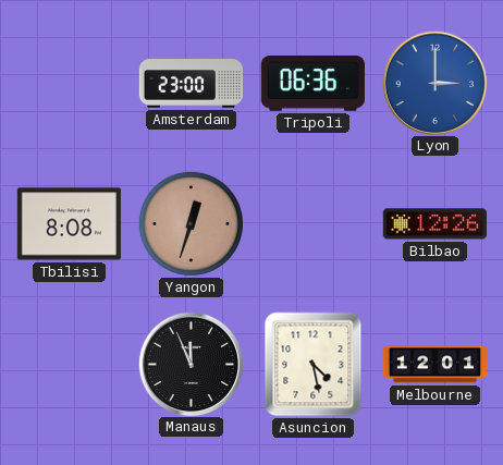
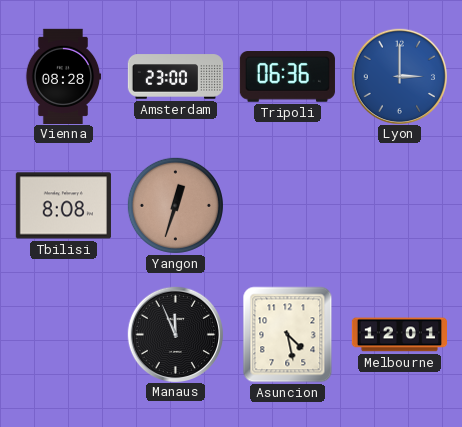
Vienna: none -> 08:28 (63, 76)
Bilbao: 12:26 -> none (434, 224)
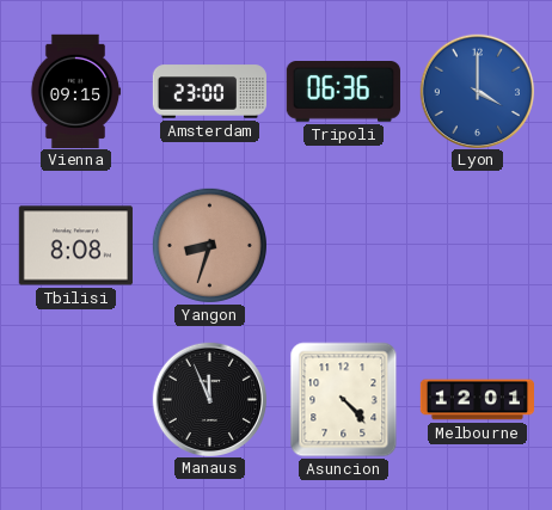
Vienna: 08:28 -> 09:15 (75, 91)
Lyon: 3:00 -> 4:00 (477, 91)
Yangon: 12:33 -> 8:33 (209, 245)
Asuncion: 4:28 -> 4:23 (344, 400)
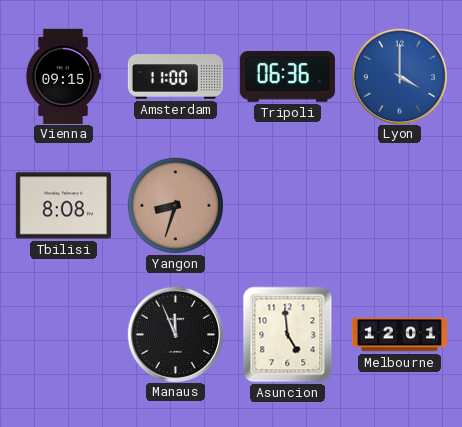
Amsterdam: 23:00 -> 11:00 (175, 77)
Asuncion: 4:23 -> 4:59 (288, 335)
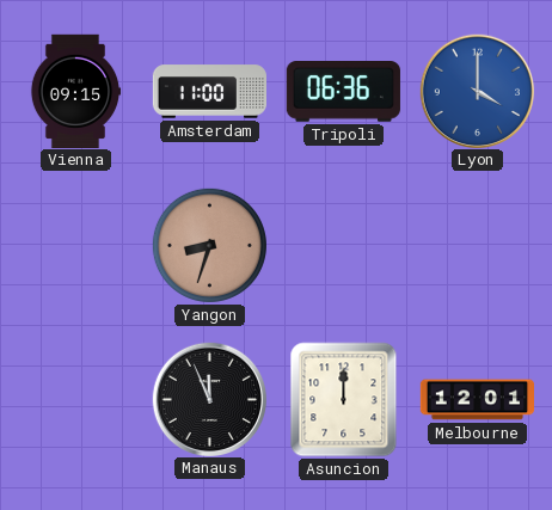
Tbilisi: 8:08 -> none (63, 206)
Asuncion: 4:59 -> 12:00 (344, 400)
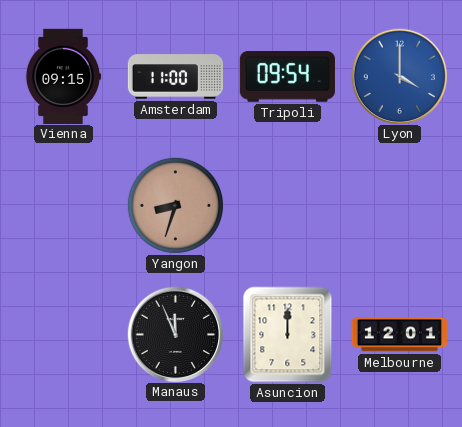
Tripoli: 06:36 -> 09:54 (287, 77)
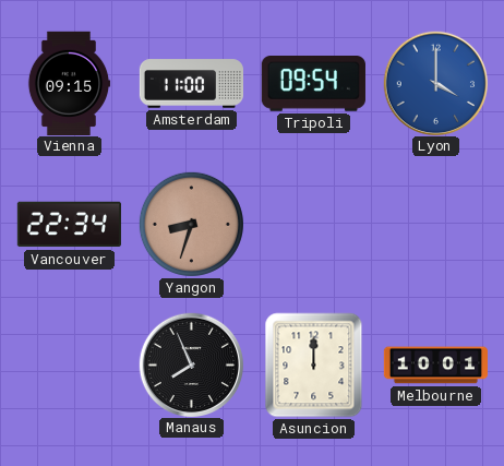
Vancouver: none -> 22:34 (69, 225)
Manaus: 11:56 -> 7:56 (191, 365)
Melbourne: 12:01 -> 10:01 (435, 366)
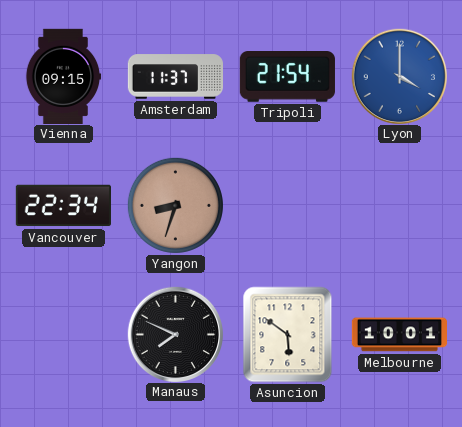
Amsterdam: 11:00 -> 11:37 (175, 77)
Tripoli: 09:54 -> 21:54 (287, 77)
Manaus: 7:56 -> 7:49 (175, 334)
Asuncion: 12:00 -> 5:51 (288, 335)
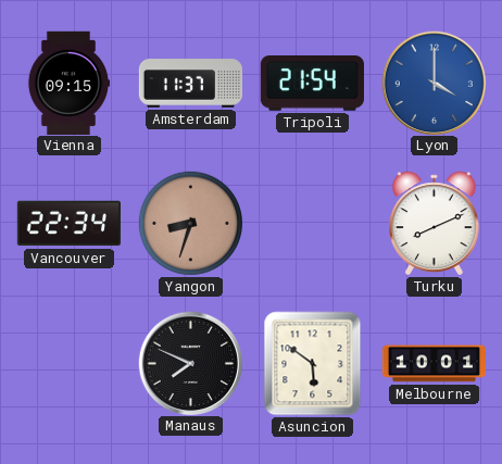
Turku: none -> 8:11 (435, 224)
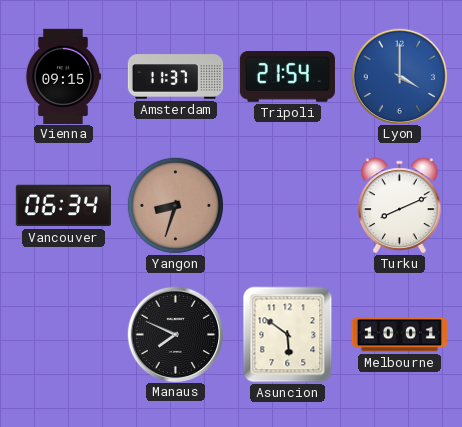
Vancouver: 22:34 -> 06:34 (63, 206)
